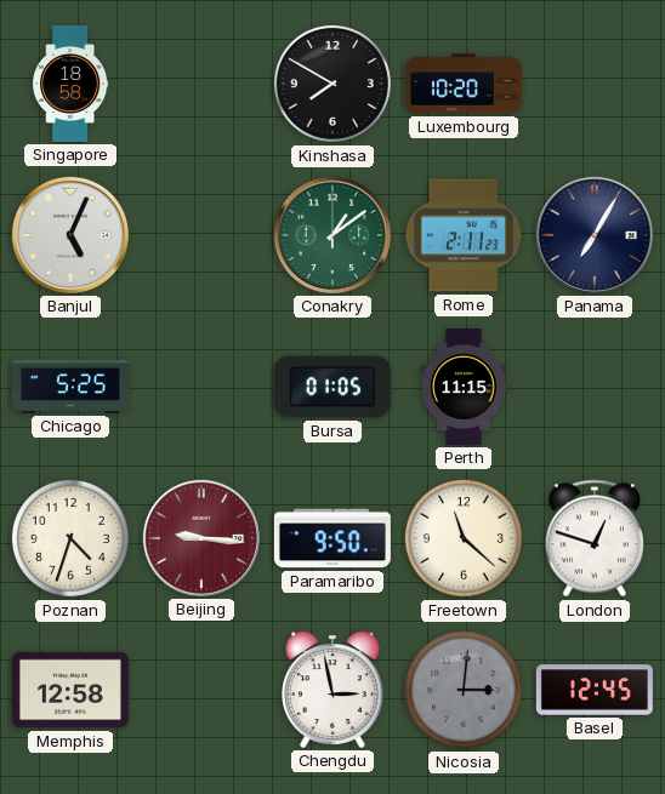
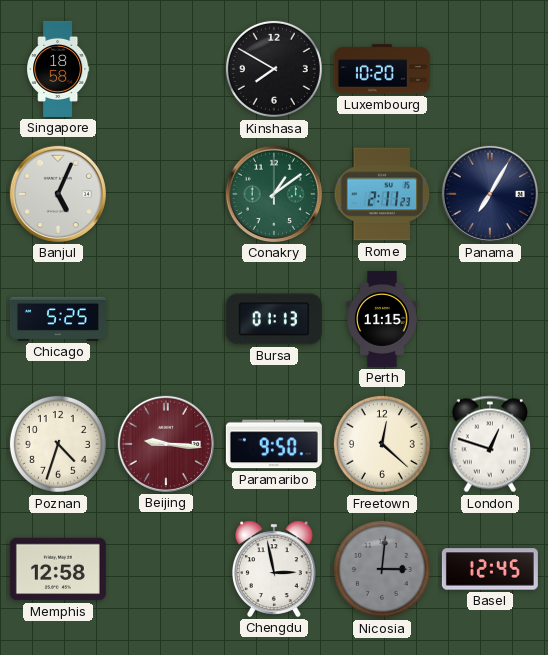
Bursa: 01:05 -> 01:13 (274, 319)
Freetown: 11:22 -> 12:22 (382, 444)
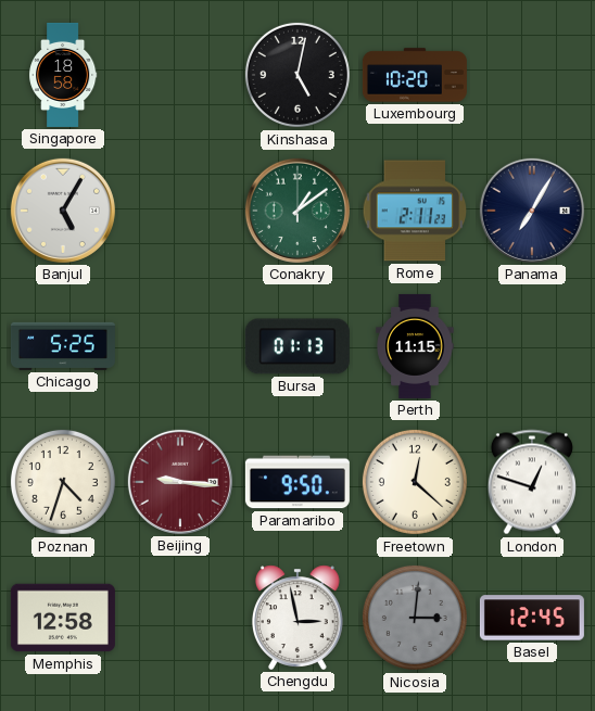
Kinshasa: 7:50 -> 5:02 (297, 75)
Banjul: 5:04 -> 5:05 (63, 211)
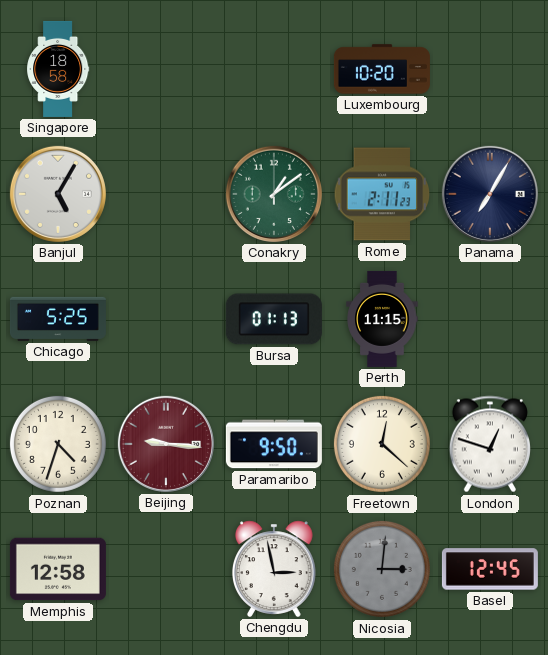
Kinshasa: 5:02 -> none (297, 75)
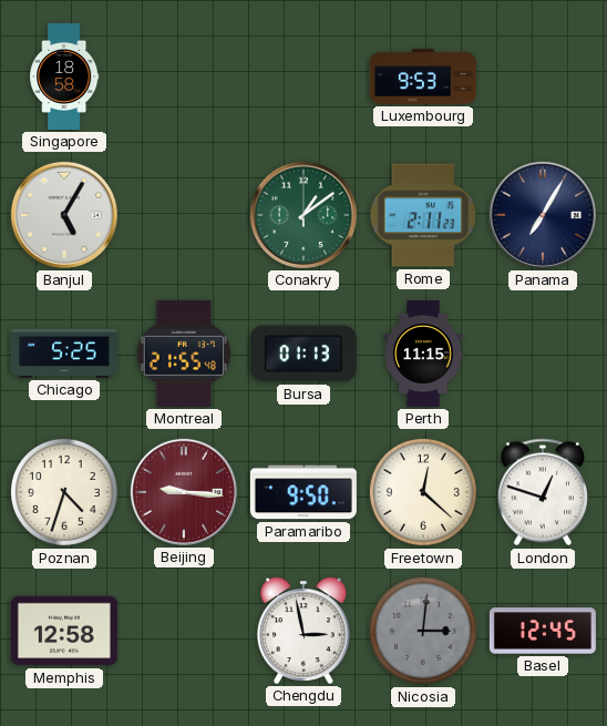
Luxembourg: 10:20 -> 9:53 (423, 76)
Montreal: none -> 21:55 (183, 354)
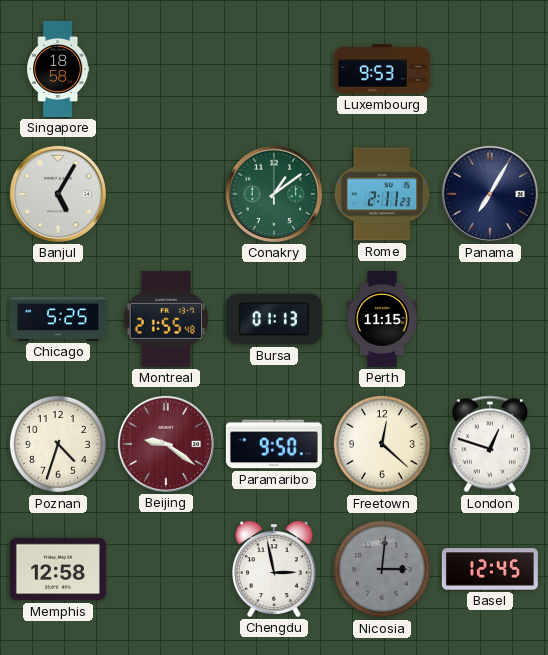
Beijing: 9:16 -> 9:21 (166, 444)
